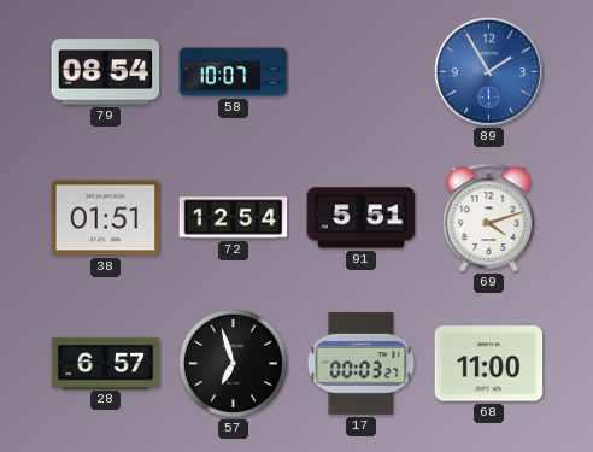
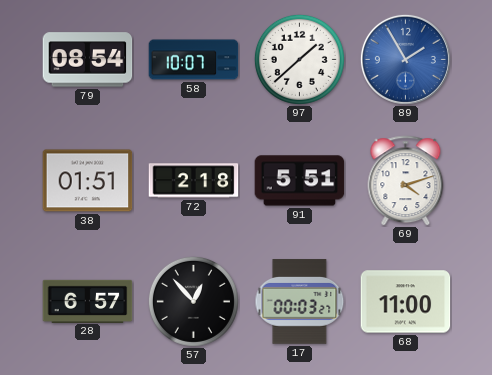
97: none -> 1:38 (299, 59)
72: 12:54 -> 2:18 (194, 181)
57: 6:57 -> 12:53 (193, 301)
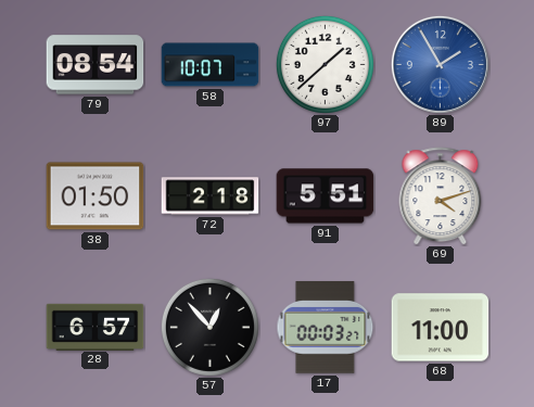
38: 01:51 -> 01:50 (96, 196)
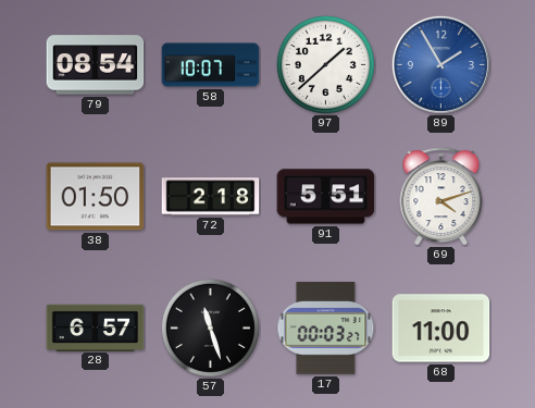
57: 12:53 -> 11:27 (210, 327)
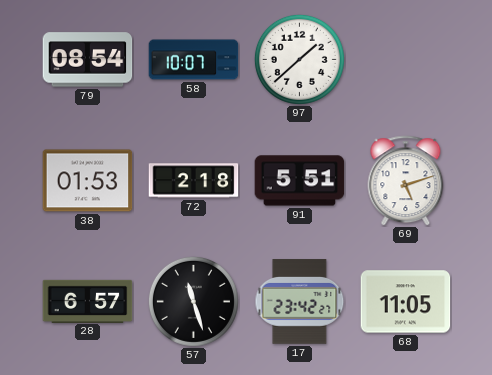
89: 1:55 -> none (440, 64)
38: 01:50 -> 01:53 (88, 181)
69: 4:12 -> 5:12 (406, 181)
17: 00:03 -> 23:42 (300, 302)
68: 11:00 -> 11:05 (406, 302)
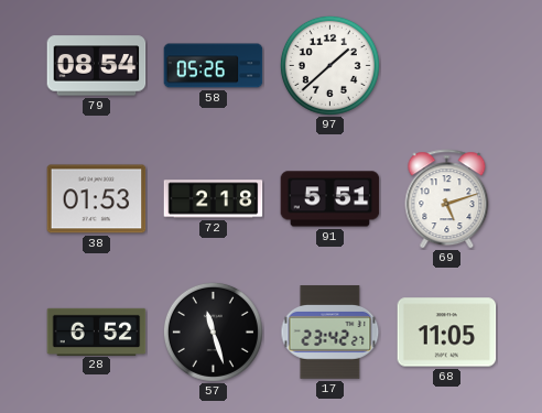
58: 10:07 -> 05:26 (214, 66)
28: 6:57 -> 6:52 (97, 332)
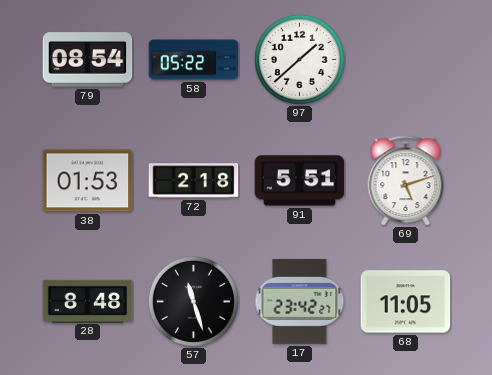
58: 05:26 -> 05:22 (194, 60)
28: 6:52 -> 8:48 (88, 301)
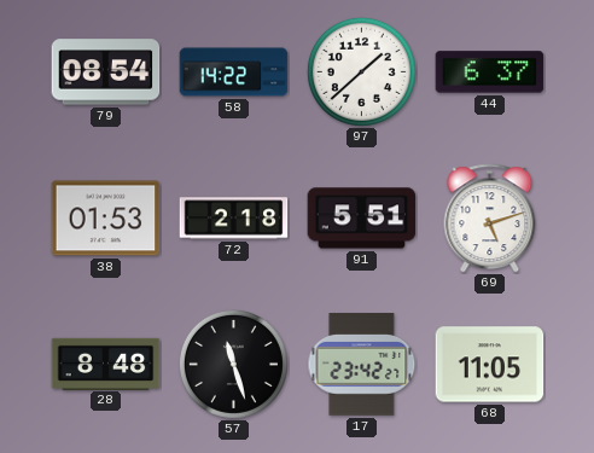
58: 05:22 -> 14:22 (234, 72)
44: none -> 6:37 (490, 72)
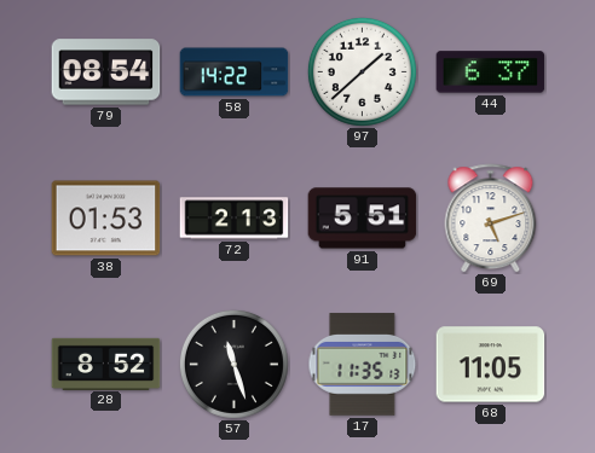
72: 2:18 -> 2:13 (235, 219)
28: 8:48 -> 8:52 (106, 364)
17: 23:42 -> 11:35 (363, 365)
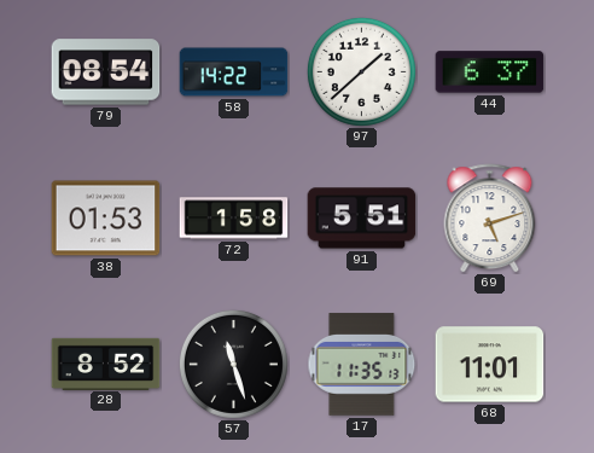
72: 2:13 -> 1:58 (234, 219)
68: 11:05 -> 11:01 (490, 365)
